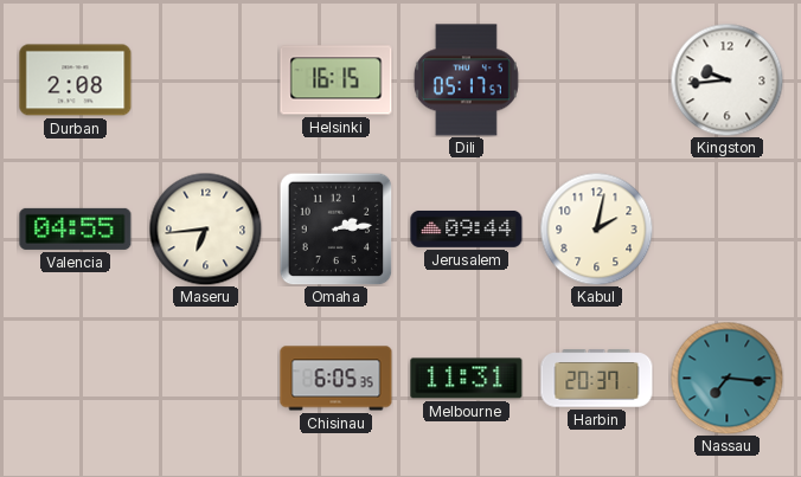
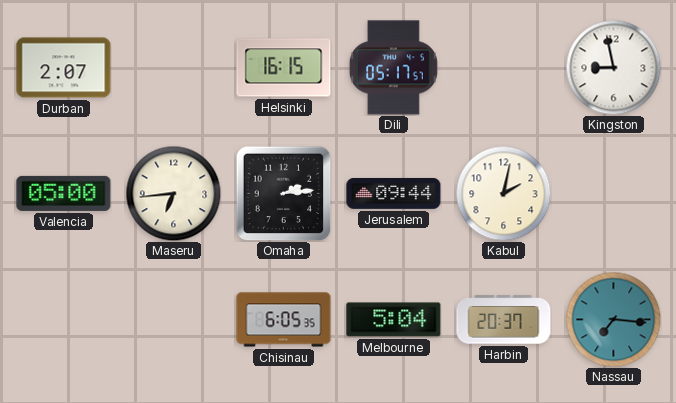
Durban: 2:08 -> 2:07 (64, 68)
Kingston: 9:44 -> 8:58 (613, 67)
Valencia: 04:55 -> 05:00 (64, 193)
Melbourne: 11:31 -> 5:04 (394, 320)
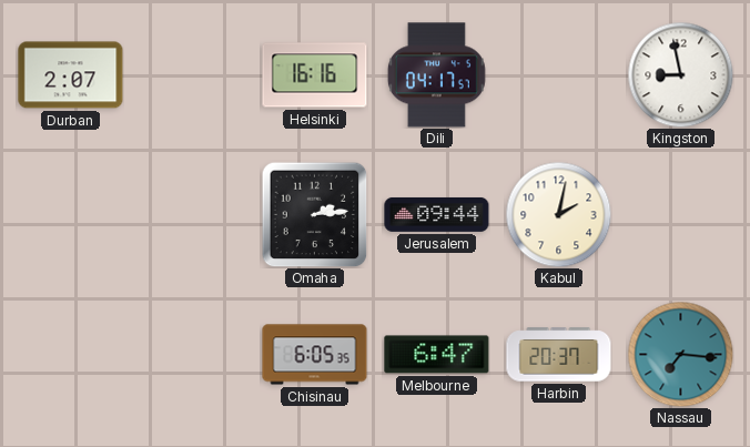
Helsinki: 16:15 -> 16:16 (315, 75)
Dili: 05:17 -> 04:17 (436, 75)
Valencia: 05:00 -> none (64, 193)
Maseru: 6:44 -> none (173, 193)
Melbourne: 5:04 -> 6:47 (437, 355)
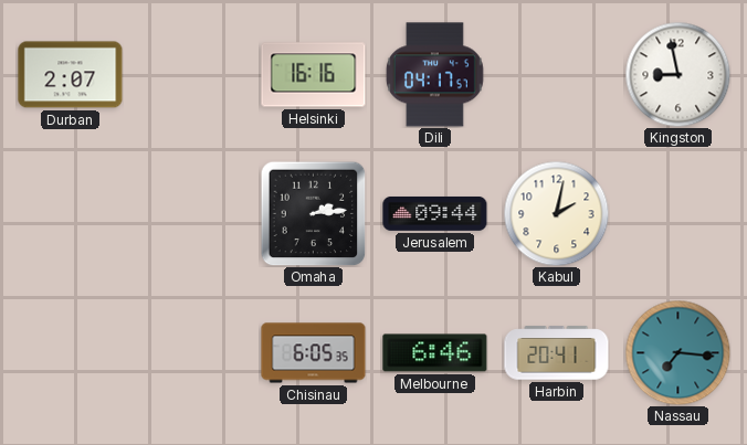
Melbourne: 6:47 -> 6:46 (435, 353)
Harbin: 20:37 -> 20:41 (557, 353)
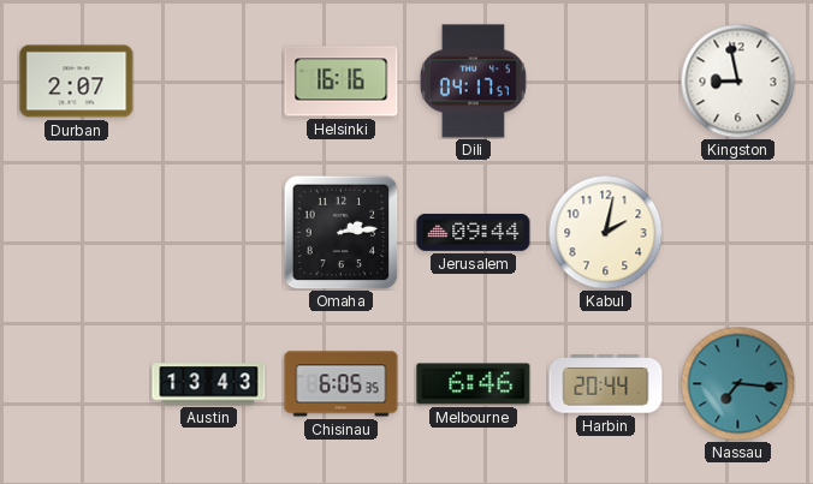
Austin: none -> 13:43 (209, 384)
Harbin: 20:41 -> 20:44 (606, 384)
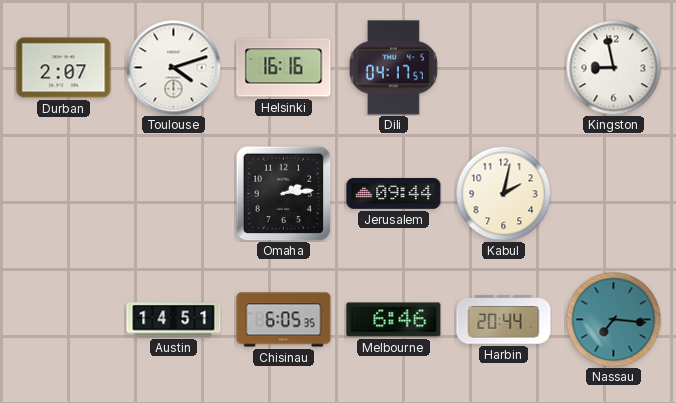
Toulouse: none -> 4:12 (173, 67)
Austin: 13:43 -> 14:51 (174, 320)
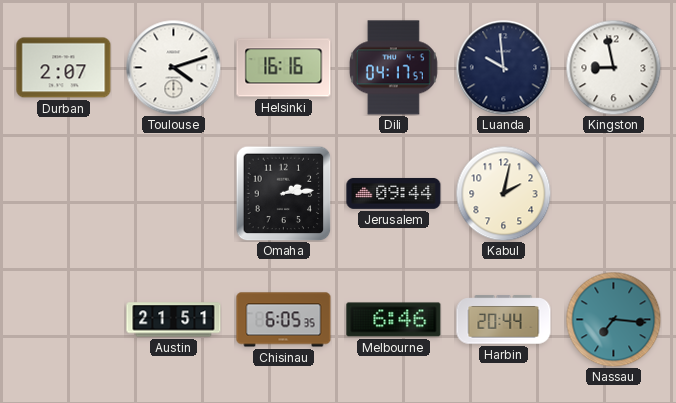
Luanda: none -> 9:59 (503, 67)
Austin: 14:51 -> 21:51 (174, 320)
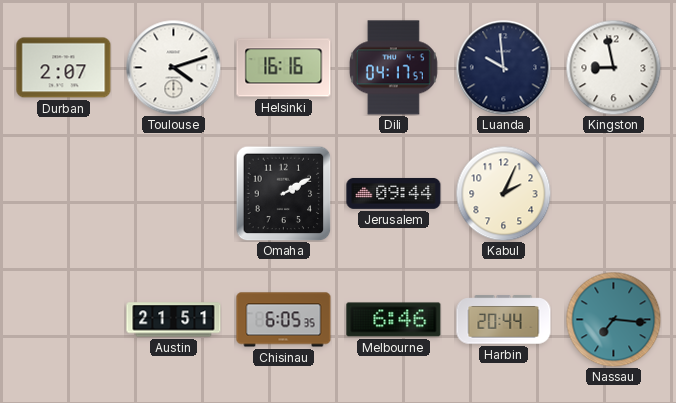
Omaha: 2:14 -> 2:10 (283, 193)
Kabul: 2:02 -> 2:04 (503, 193)
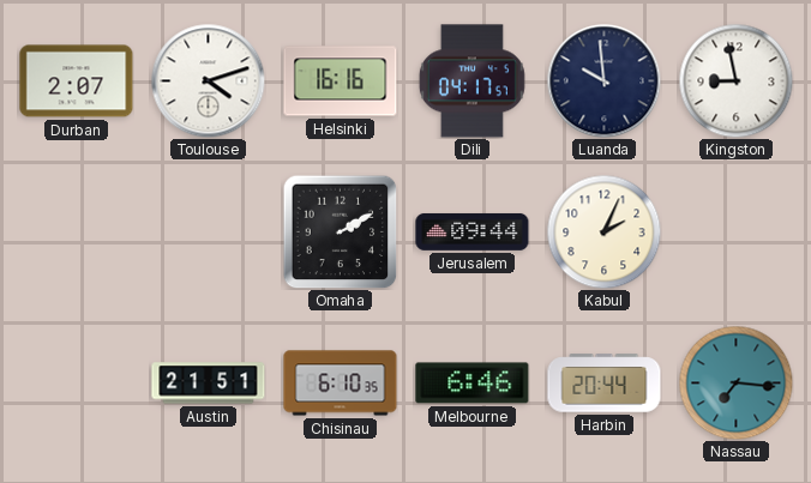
Chisinau: 6:05 -> 6:10 (341, 384)
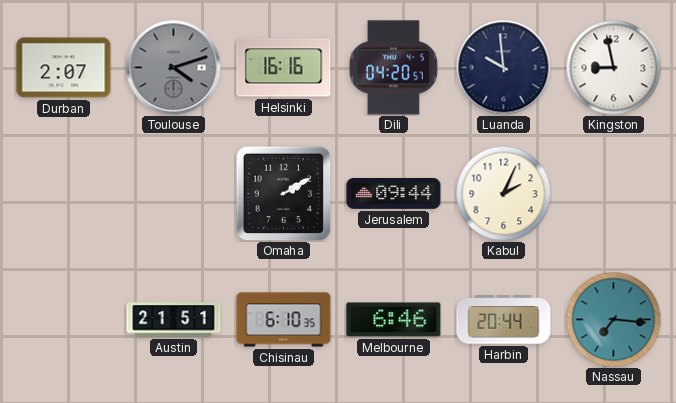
Toulouse dial: white -> grey (173, 67)
Dili: 04:17 -> 04:20 (393, 68)
